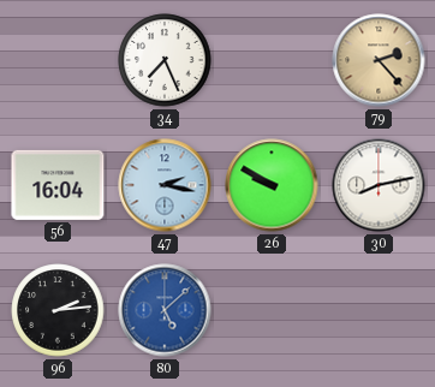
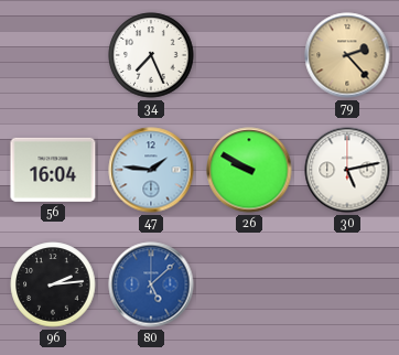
47: 2:17 -> 1:46 (151, 170)
30: 8:13 -> 5:13 (347, 170)
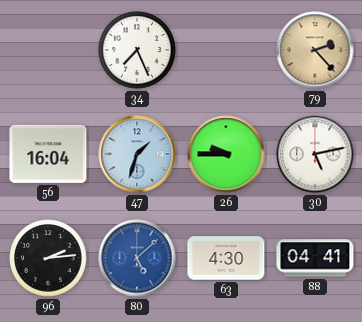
47: 1:46 -> 1:33 (137, 154)
26: 9:50 -> 9:45 (226, 154)
63: none -> 4:30 (226, 258)
88: none -> 04:41 (315, 258)
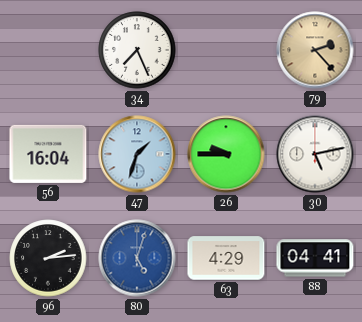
80: 5:08 -> 5:03 (137, 258)
63: 4:30 -> 4:29 (226, 258)
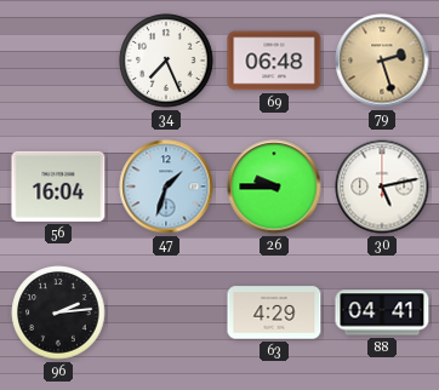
69: none -> 06:48 (274, 61)
79: 2:23 -> 2:27 (382, 61)
80: 5:03 -> none (137, 258)
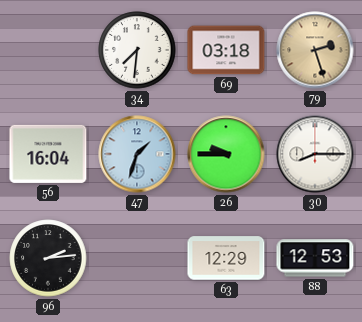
34: 7:26 -> 7:31 (137, 50)
69: 06:48 -> 03:18 (226, 50)
30: 5:13 -> 8:15 (315, 154)
63: 4:29 -> 12:29 (226, 258)
88: 04:41 -> 12:53 (315, 258)
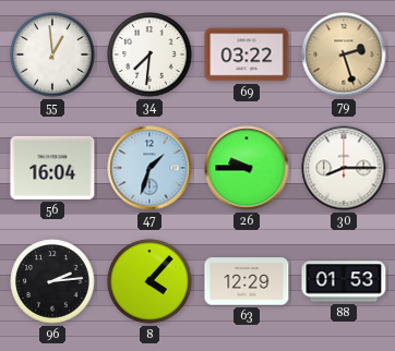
55: none -> 12:59 (52, 55)
69: 03:18 -> 03:22 (247, 55)
8: none -> 4:07 (149, 281)
88: 12:53 -> 01:53 (344, 281)
